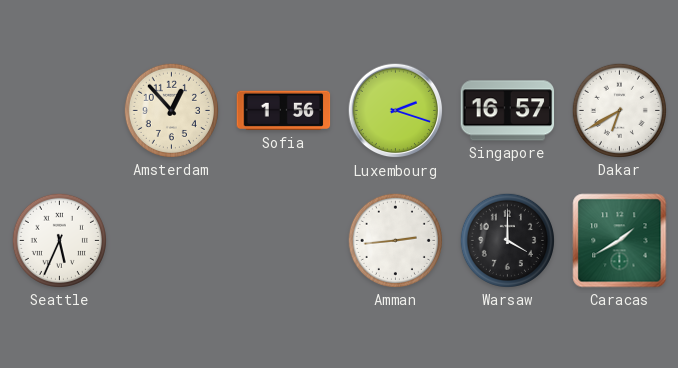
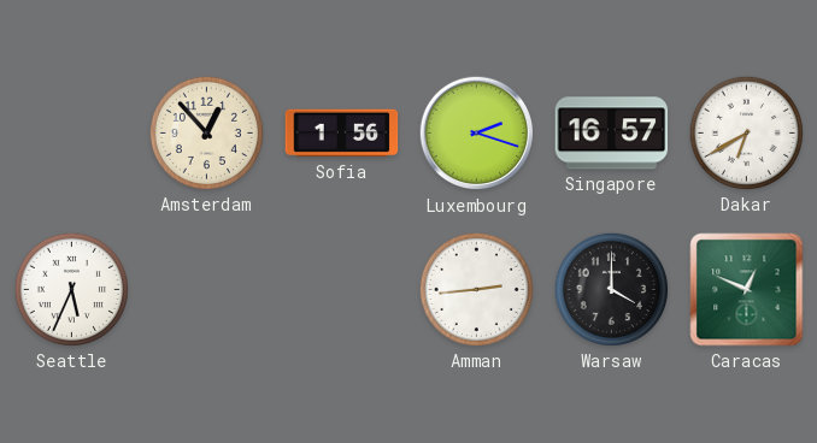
Caracas: 1:40 -> 12:49 (747, 290)
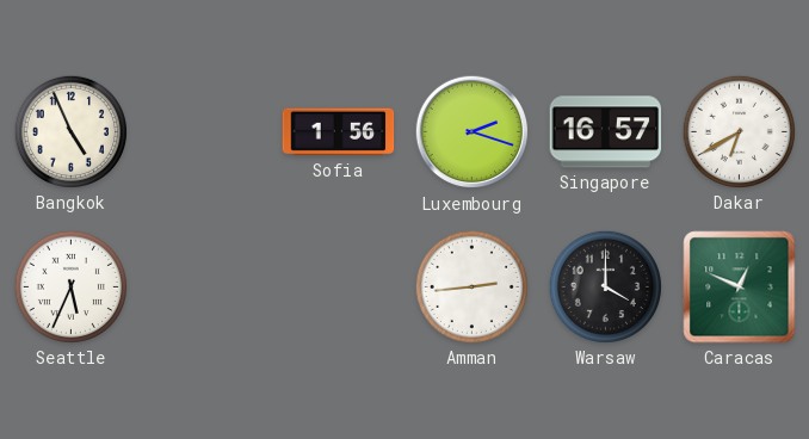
Bangkok: none -> 4:56 (70, 131)
Amsterdam: 12:53 -> none (206, 132)
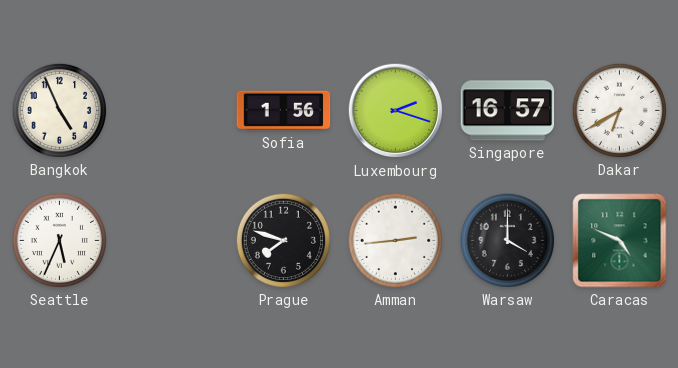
Prague: none -> 7:48 (283, 240)
Caracas: 12:49 -> 4:49 (620, 241)
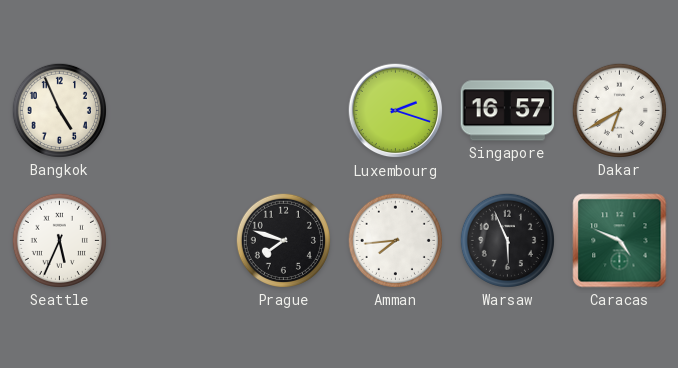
Sofia: 1:56 -> none (284, 111)
Amman: 2:44 -> 7:44 (395, 240)
Warsaw: 4:00 -> 5:56 (507, 240)
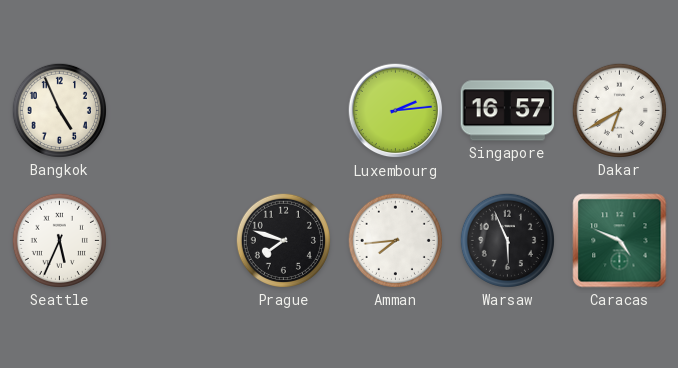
Luxembourg: 2:18 -> 2:14 (396, 111)
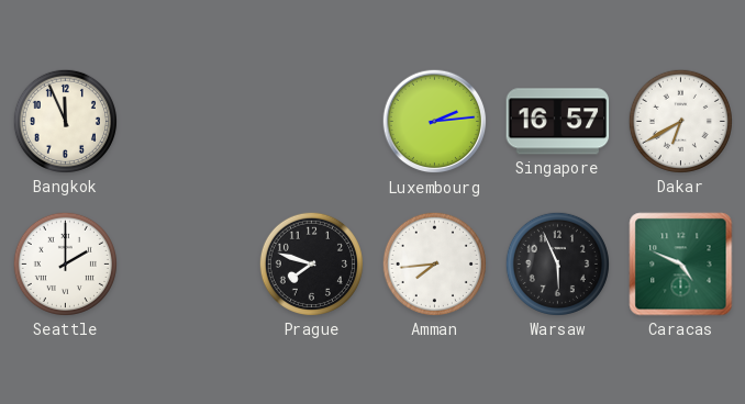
Bangkok: 4:56 -> 11:56 (65, 121)
Seattle: 5:34 -> 2:00 (65, 263)
